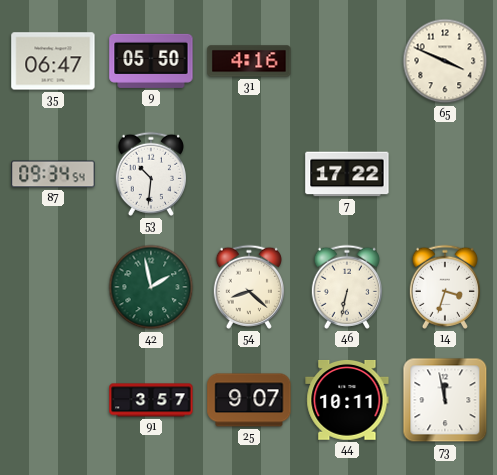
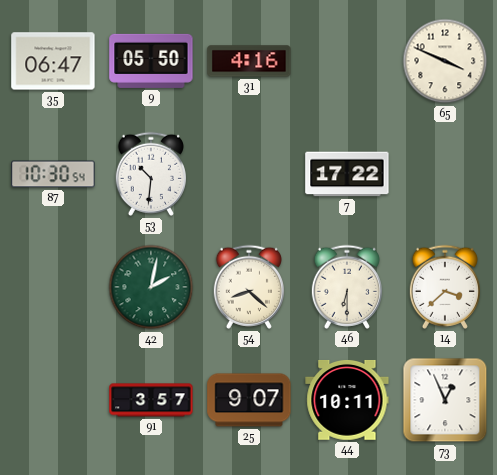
87: 09:34 -> 10:30 (53, 174)
42: 1:58 -> 2:02 (151, 287)
46: 6:32 -> 6:30 (346, 287)
14: 3:33 -> 3:38 (444, 287)
73: 11:58 -> 12:56 (445, 400)
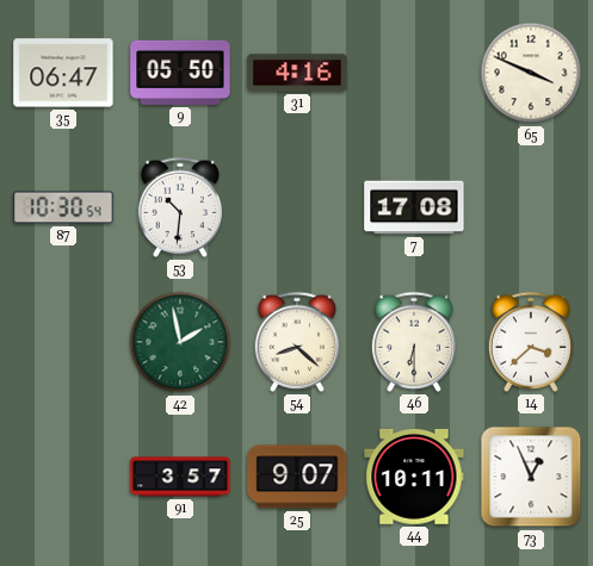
7: 17:22 -> 17:08 (414, 207)
42: 2:02 -> 1:58 (180, 342)
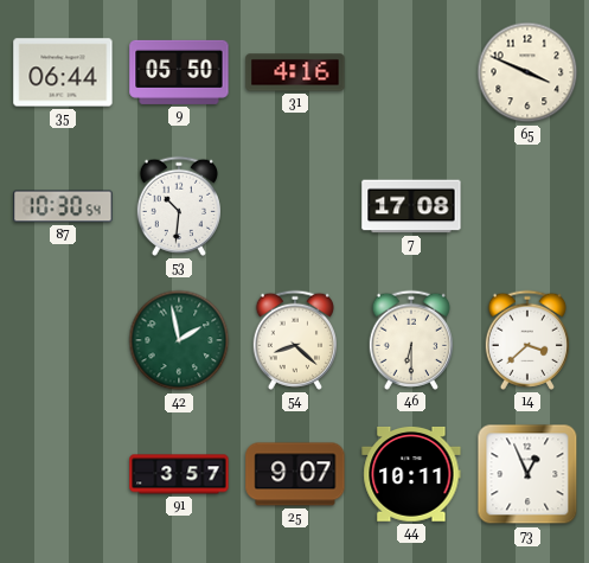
35: 06:47 -> 06:44 (63, 72)
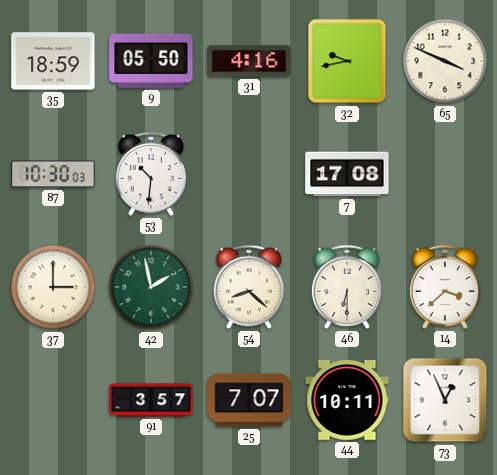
35: 06:44 -> 18:59 (53, 61)
32: none -> 9:43 (347, 61)
87: 10:30:54 -> 10:30:03 (53, 174)
37: none -> 3:00 (53, 287)
25: 9:07 -> 7:07 (249, 400)
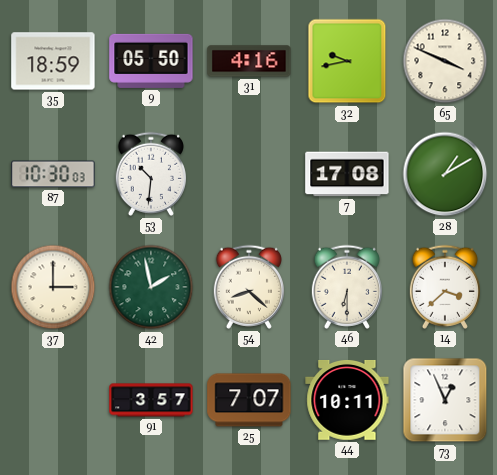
28: none -> 1:10 (445, 174)
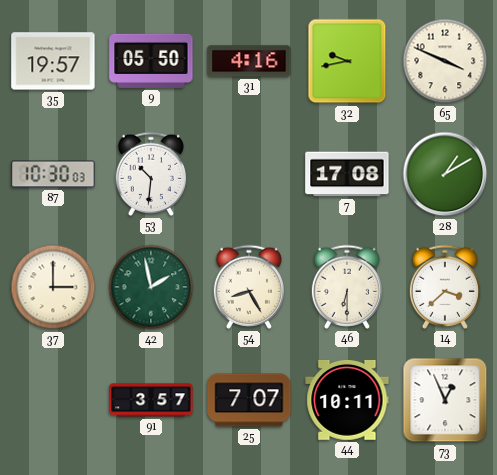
35: 18:59 -> 19:57 (53, 61)
54: 8:22 -> 8:25 (248, 287)
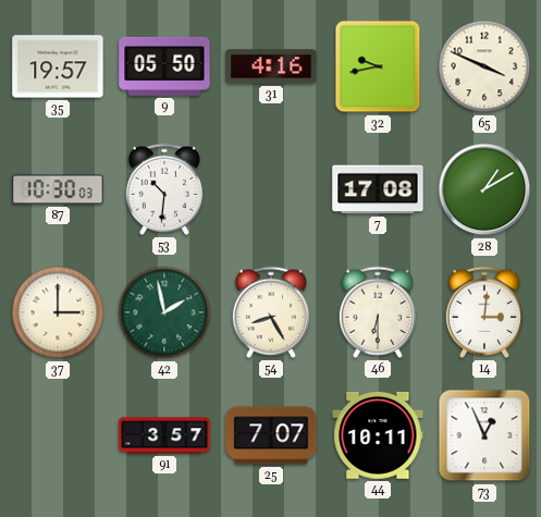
14: 3:38 -> 3:01 (483, 312)
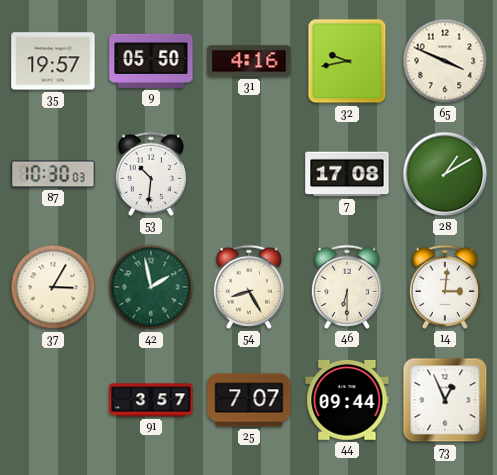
37: 3:00 -> 3:05 (53, 287)
44: 10:11 -> 09:44 (347, 400)
